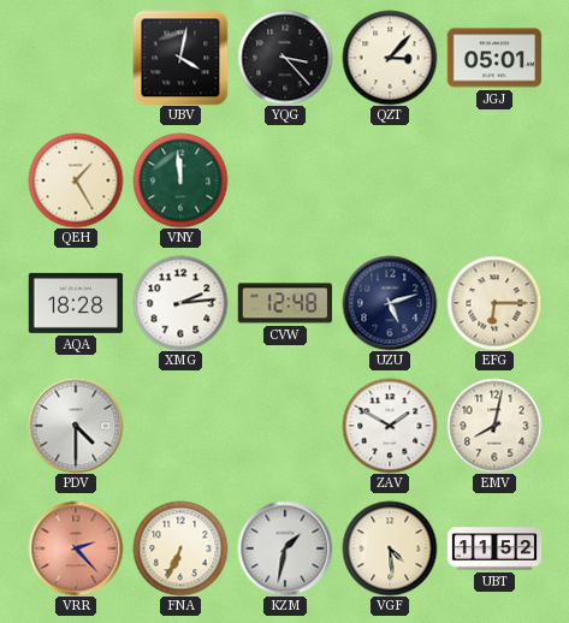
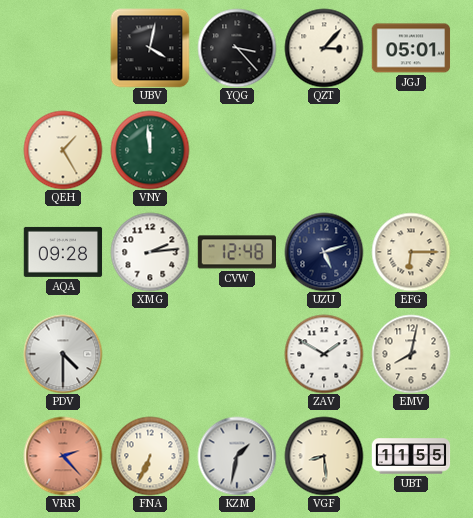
AQA: 18:28 -> 09:28 (63, 252)
VGF: 4:29 -> 8:29 (324, 456)
UBT: 11:52 -> 11:55 (411, 456)
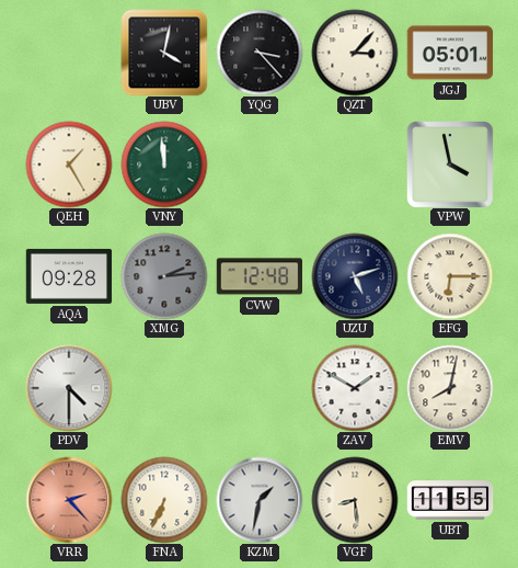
VPW: none -> 3:58 (450, 164)
XMG dial: white -> grey (164, 276)
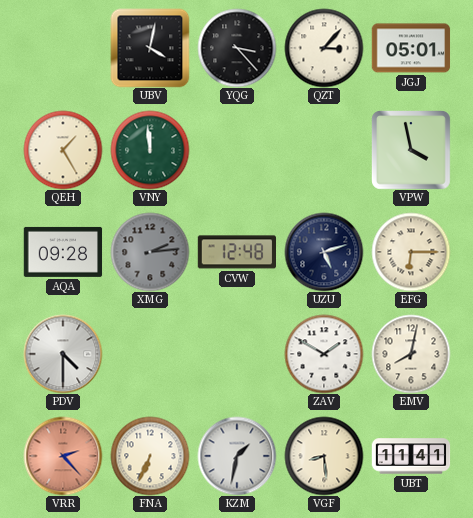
UBT: 11:55 -> 11:41 (411, 456)
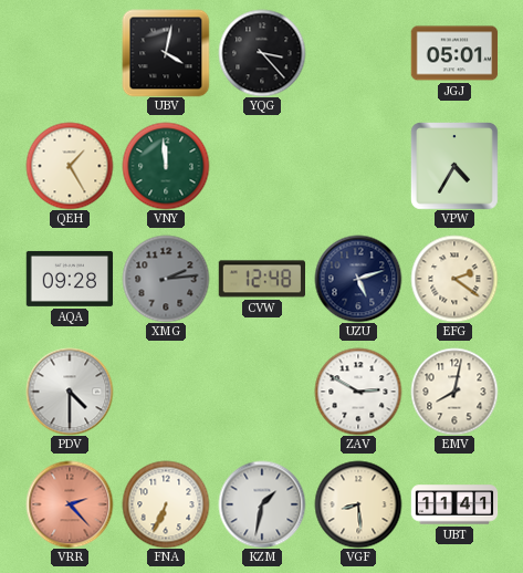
QZT: 3:07 -> none (324, 48)
VPW: 3:58 -> 4:35 (454, 166)
EFG: 6:15 -> 2:21 (454, 279)
ZAV: 1:50 -> 2:50 (358, 392)
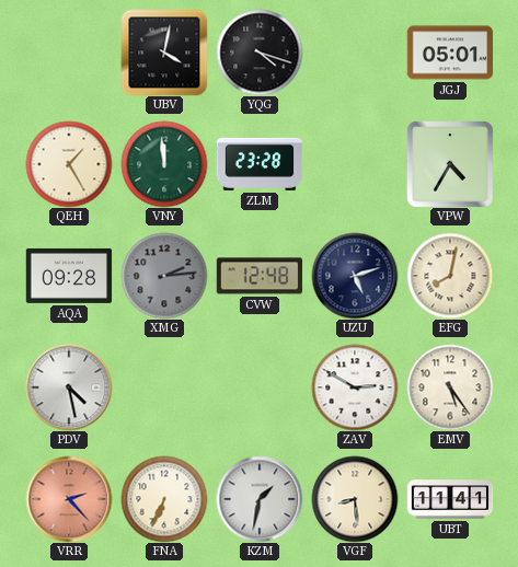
YQG: 3:23 -> 4:18 (260, 53)
ZLM: none -> 23:28 (260, 164)
EFG: 2:21 -> 8:02 (450, 276)
PDV: 4:30 -> 4:28 (69, 387)
EMV: 8:02 -> 5:24 (450, 387)
